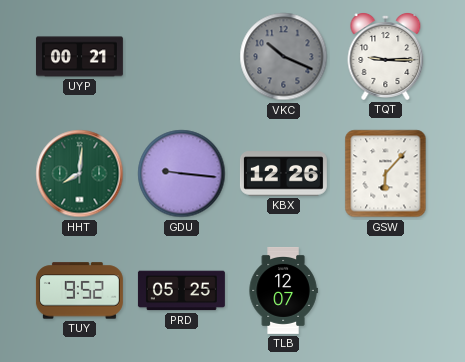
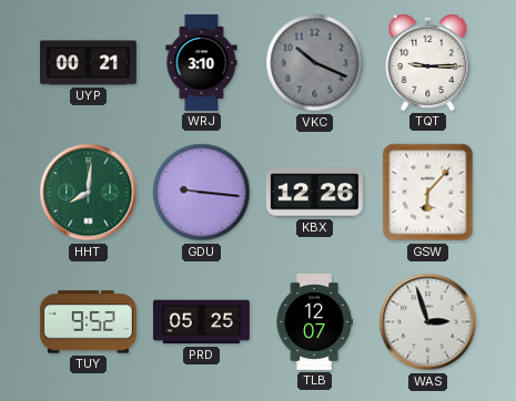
WRJ: none -> 3:10 (202, 62)
WAS: none -> 2:57 (428, 322)
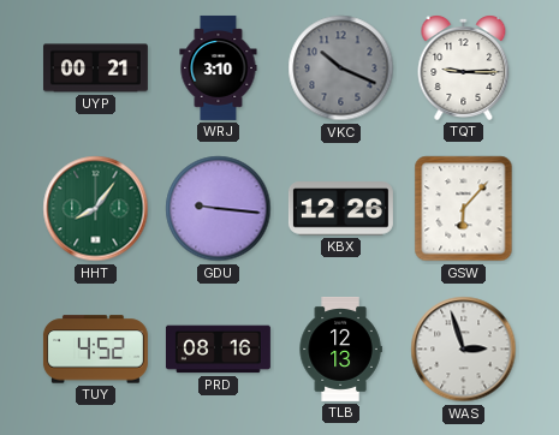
HHT: 8:01 -> 8:06 (96, 209)
TUY: 9:52 -> 4:52 (95, 350)
PRD: 05:25 -> 08:16 (218, 350)
TLB: 12:07 -> 12:13 (340, 348)
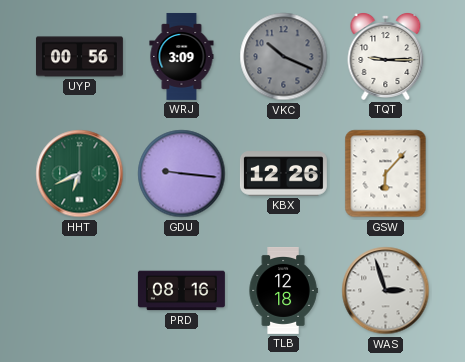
UYP: 00:21 -> 00:56 (79, 57)
WRJ: 3:10 -> 3:09 (182, 56)
HHT: 8:06 -> 6:41 (80, 174)
TUY: 4:52 -> none (95, 350)
TLB: 12:13 -> 12:18 (283, 290)
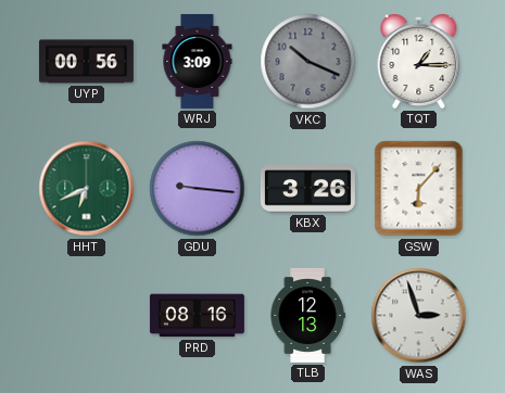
TQT: 9:15 -> 1:15 (419, 62)
KBX: 12:26 -> 3:26 (307, 189)
TLB: 12:18 -> 12:13 (307, 315)
